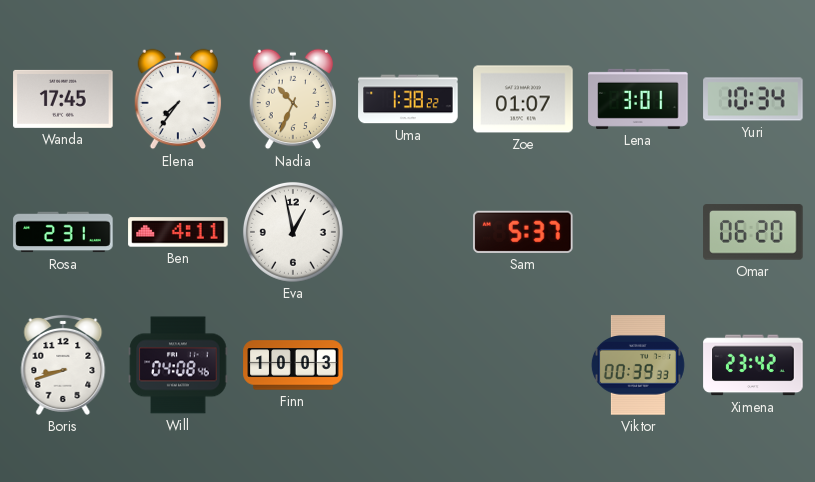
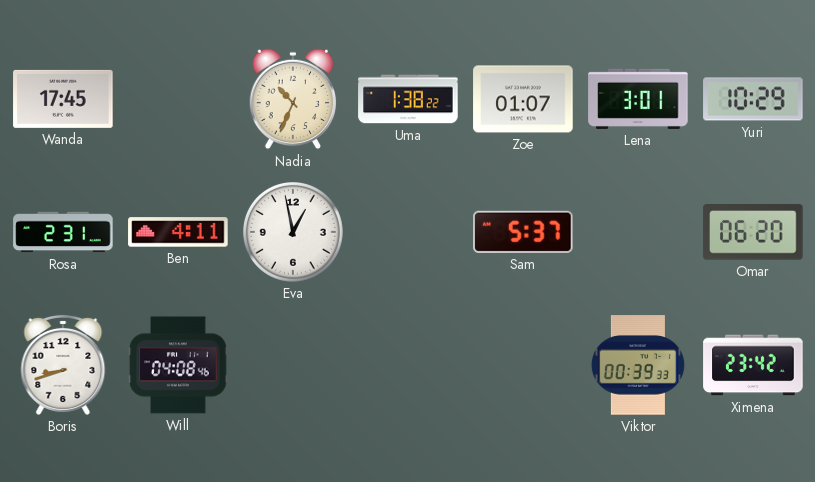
Elena: 7:36 -> none (178, 99)
Yuri: 10:34 -> 10:29 (753, 99)
Finn: 10:03 -> none (293, 365)
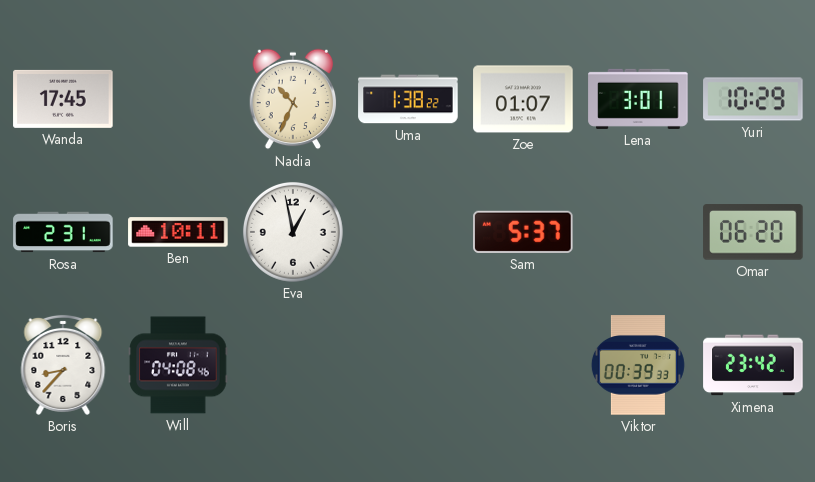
Ben: 4:11 -> 10:11 (178, 232)
Boris: 8:42 -> 8:37 (63, 365)
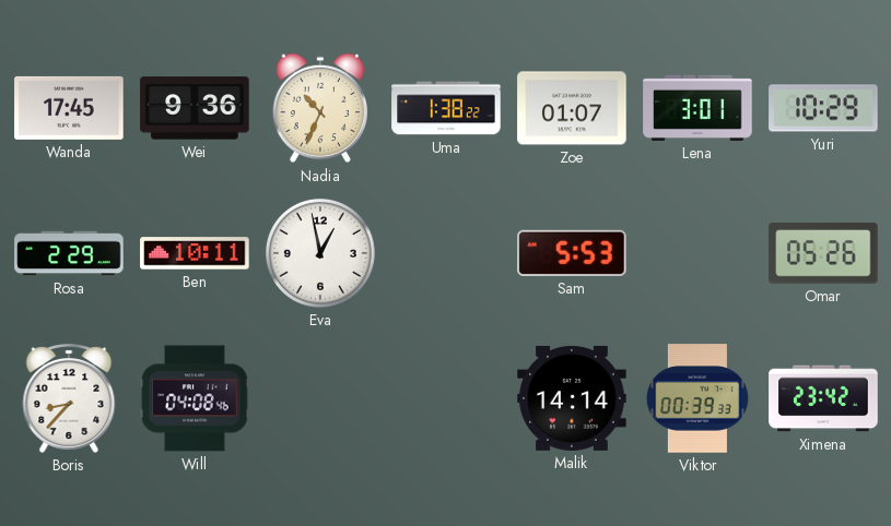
Wei: none -> 9:36 (195, 108)
Rosa: 2:31 -> 2:29 (69, 253)
Sam: 5:37 -> 5:53 (572, 253)
Omar: 06:20 -> 05:26 (823, 253)
Malik: none -> 14:14 (572, 398)
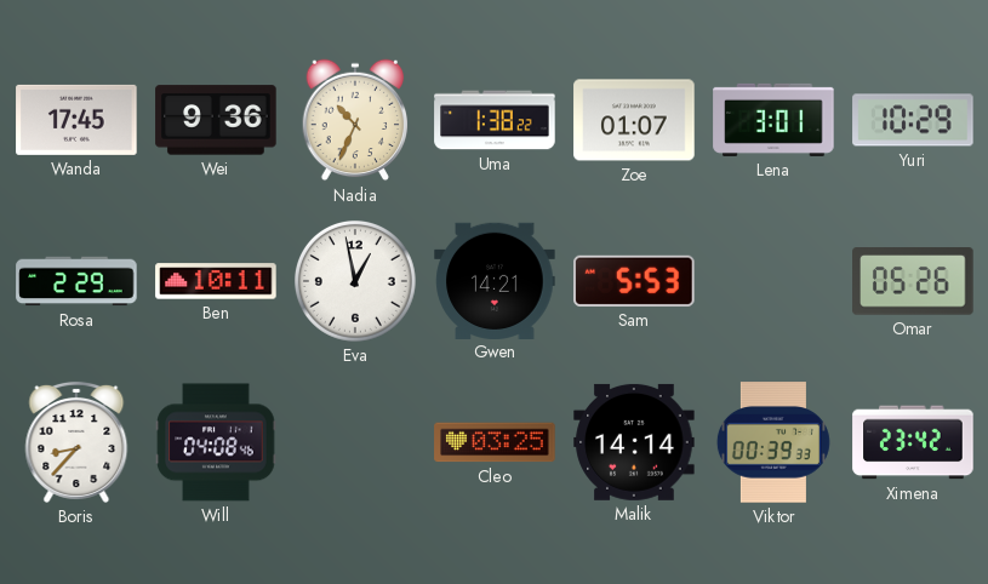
Gwen: none -> 14:21 (495, 280)
Cleo: none -> 03:25 (495, 442)
